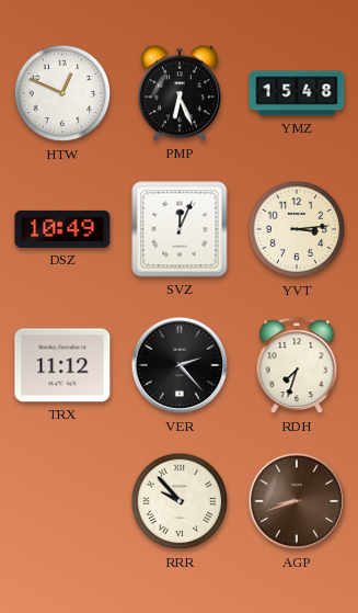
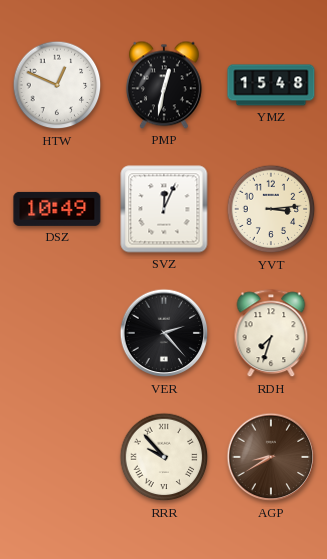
PMP: 6:26 -> 12:32 (164, 85)
TRX: 11:12 -> none (62, 365)
AGP: 8:42 -> 8:40 (271, 457)
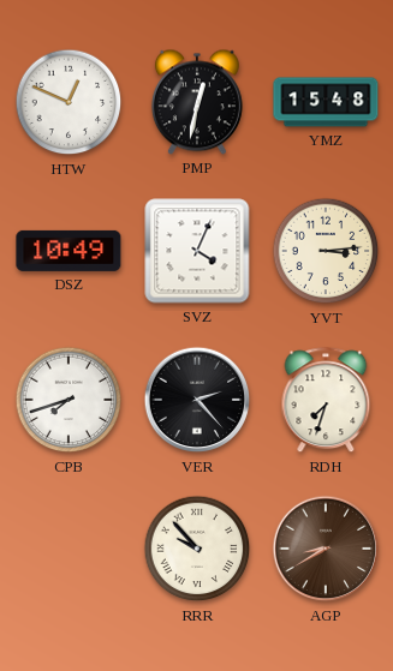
SVZ: 12:04 -> 4:04 (197, 251)
CPB: none -> 7:42 (69, 400)
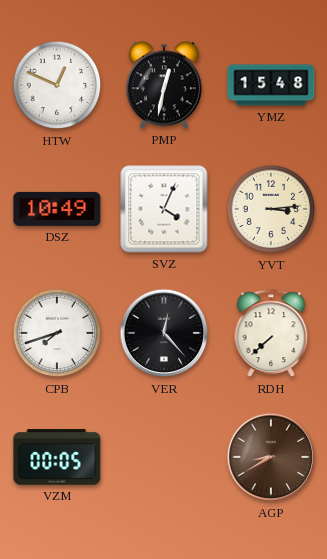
VER: 2:23 -> 12:23 (164, 333)
RDH: 7:33 -> 7:38 (271, 334)
VZM: none -> 00:05 (57, 457)
RRR: 9:53 -> none (197, 549)
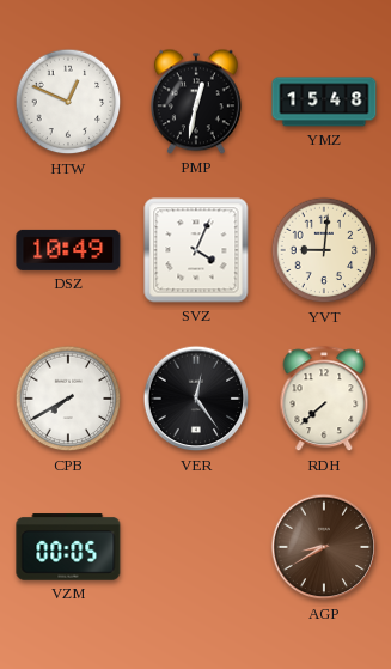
YVT: 3:14 -> 9:01 (324, 250)
CPB: 7:42 -> 7:40 (68, 399)
VER: 12:23 -> 12:24 (196, 399)
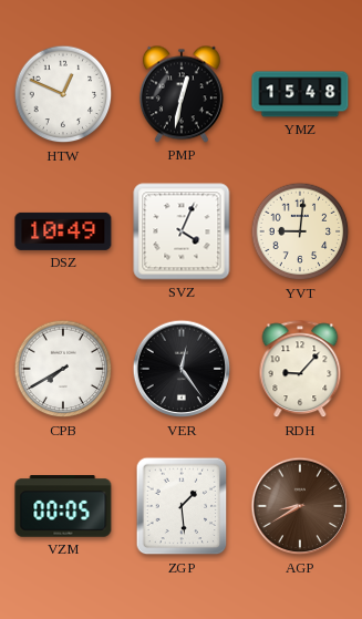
RDH: 7:38 -> 9:07 (300, 370)
ZGP: none -> 1:29 (182, 506)
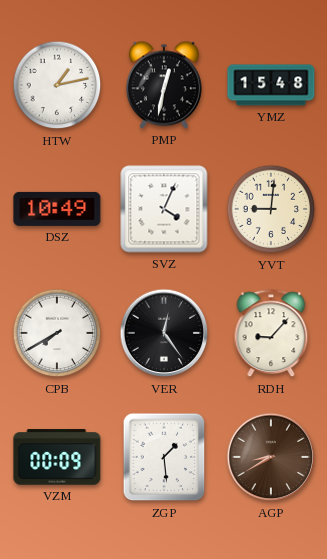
HTW: 12:49 -> 1:13 (57, 85)
VZM: 00:05 -> 00:09 (57, 457)
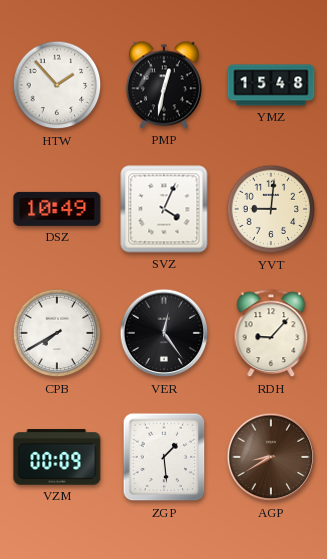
HTW: 1:13 -> 1:53 (57, 85)
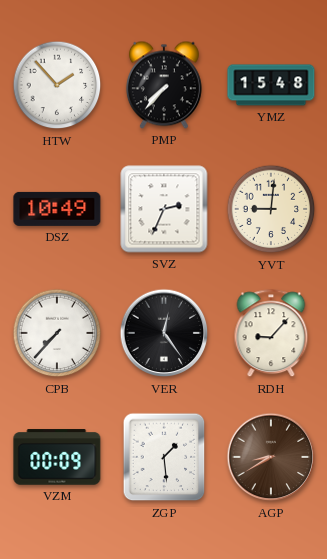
PMP: 12:32 -> 7:37 (164, 85)
SVZ: 4:04 -> 2:34 (164, 209)
CPB: 7:40 -> 7:37 (57, 333)
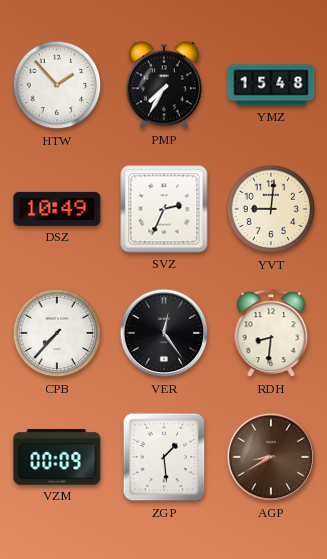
PMP: 7:37 -> 7:35 (164, 85)
RDH: 9:07 -> 8:31 (271, 334)
